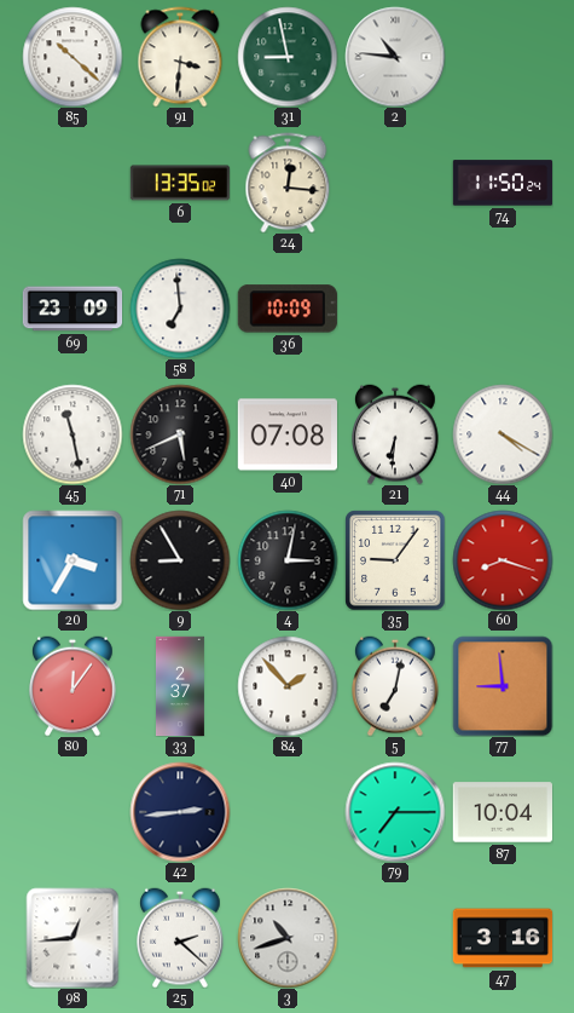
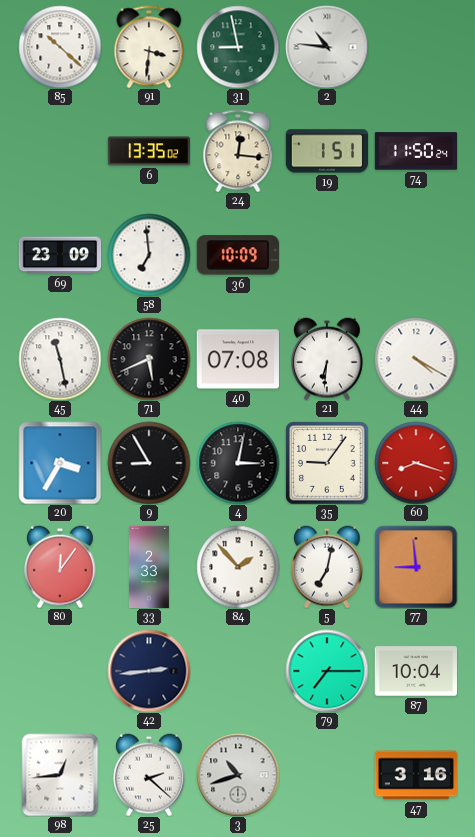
19: none -> 1:51 (326, 151)
33: 2:37 -> 2:33 (149, 567)
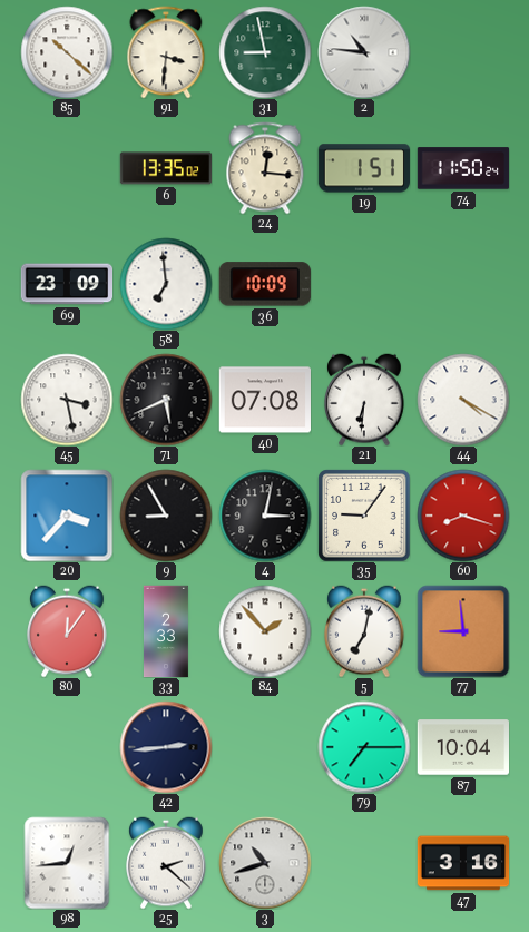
45: 11:28 -> 3:28 (67, 400)
20: 3:35 -> 3:37 (67, 516)
